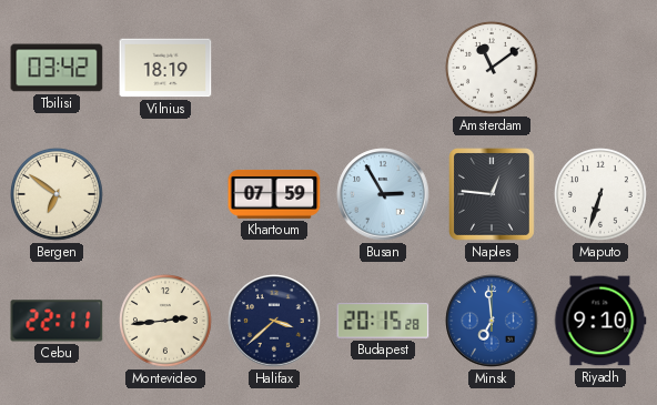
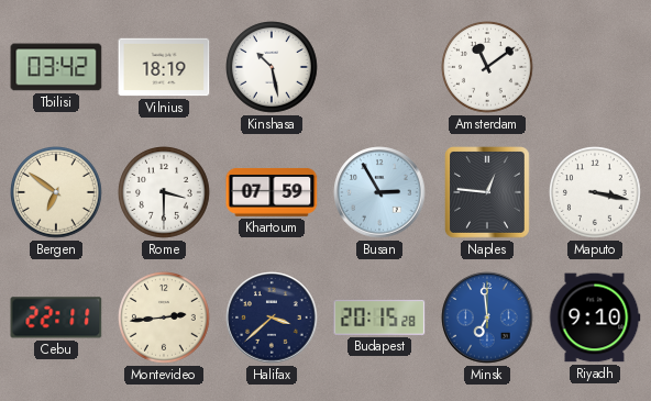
Kinshasa: none -> 10:28 (273, 68)
Rome: none -> 3:30 (165, 193)
Maputo: 6:33 -> 3:17 (596, 193)
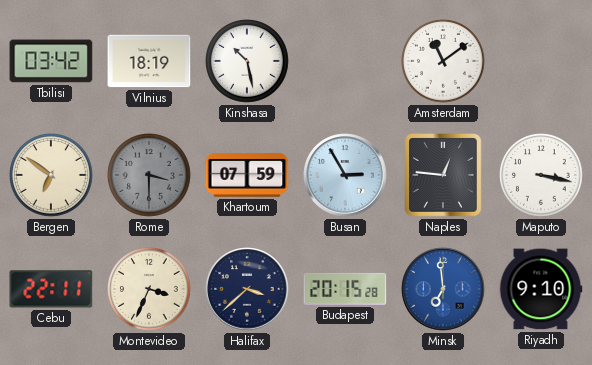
Rome dial: white -> grey (150, 176)
Montevideo: 2:44 -> 3:34 (150, 290)
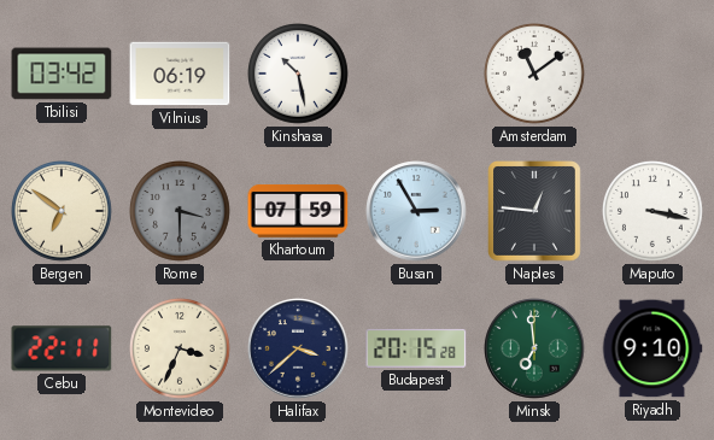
Vilnius: 18:19 -> 06:19 (180, 74)
Minsk dial: blue -> green (534, 348)
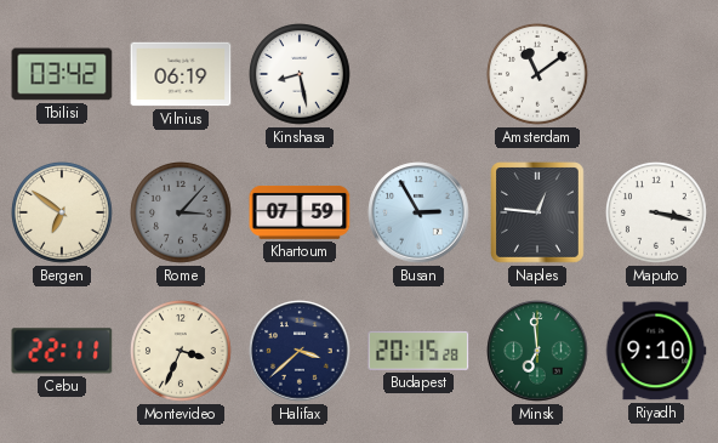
Kinshasa: 10:28 -> 8:28 (301, 75)
Rome: 3:30 -> 3:07 (182, 214)
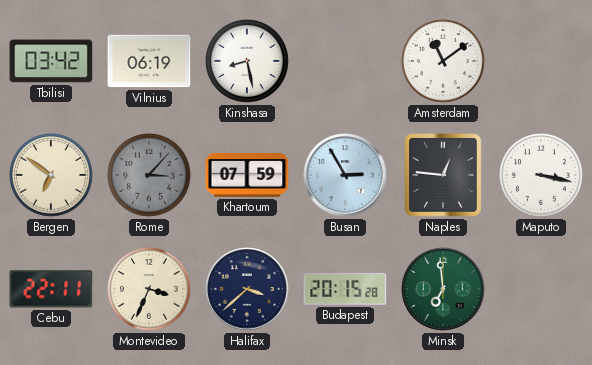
Riyadh: 9:10 -> none (656, 351)
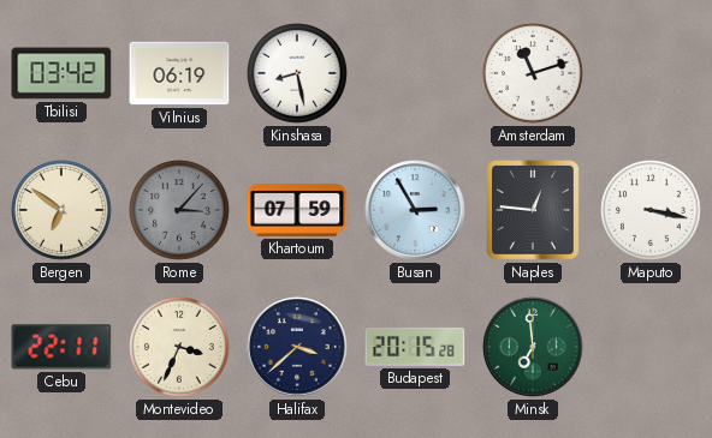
Amsterdam: 11:09 -> 11:12 (534, 74)
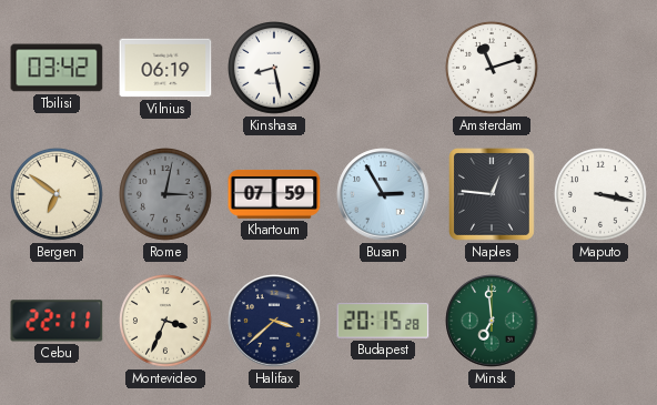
Rome: 3:07 -> 3:02 (166, 195)
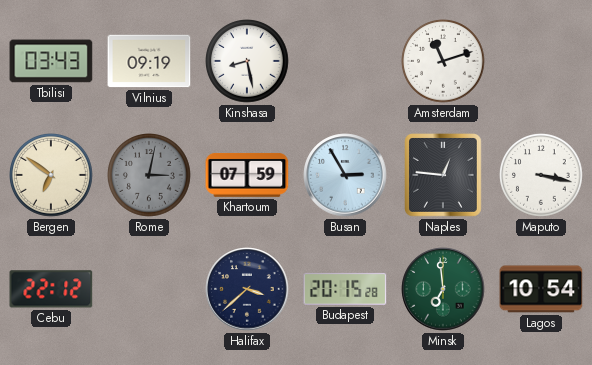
Tbilisi: 03:42 -> 03:43 (51, 61)
Vilnius: 06:19 -> 09:19 (149, 61)
Cebu: 22:11 -> 22:12 (51, 289)
Montevideo: 3:34 -> none (166, 322)
Lagos: none -> 10:54 (541, 289)
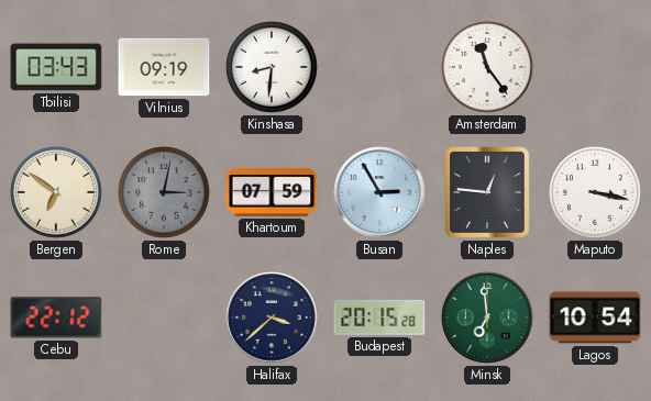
Kinshasa: 8:28 -> 8:31 (273, 68)
Amsterdam: 11:12 -> 11:24 (488, 68)
